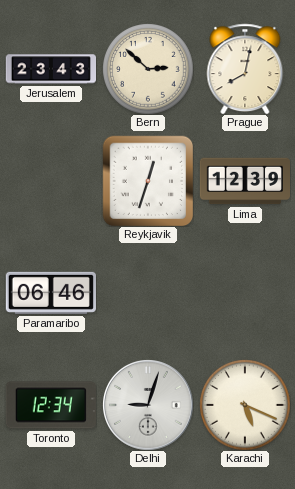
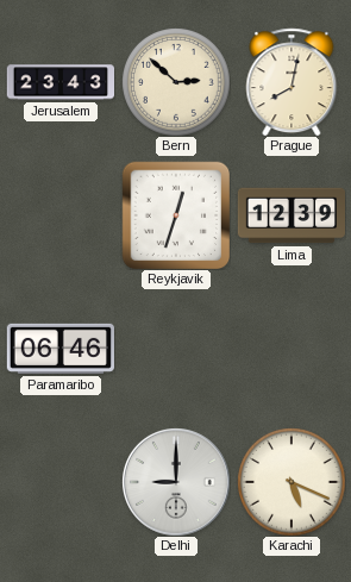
Toronto: 12:34 -> none (51, 405)
Delhi: 9:03 -> 9:00 (176, 482)
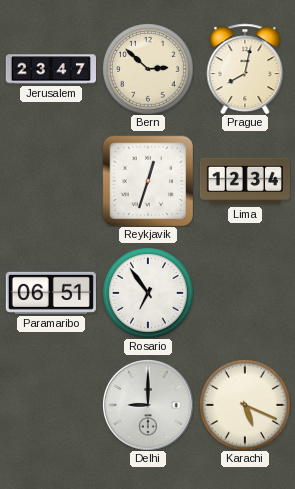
Jerusalem: 23:43 -> 23:47 (50, 69)
Lima: 12:39 -> 12:34 (244, 181)
Paramaribo: 06:46 -> 06:51 (51, 293)
Rosario: none -> 6:54 (148, 293)
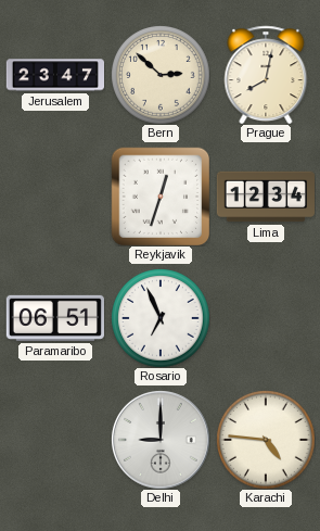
Rosario: 6:54 -> 6:56 (161, 318)
Karachi: 5:19 -> 4:46 (266, 440)
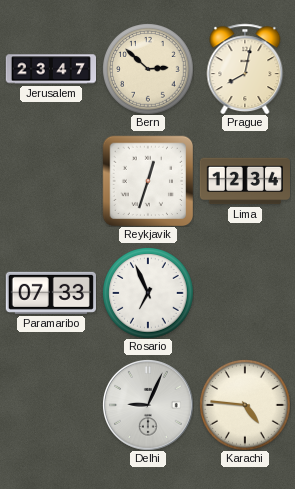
Paramaribo: 06:51 -> 07:33 (51, 293)
Delhi: 9:00 -> 9:04 (148, 405)
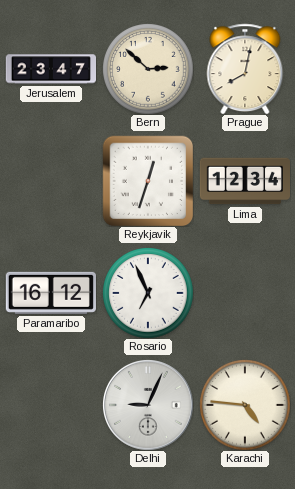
Paramaribo: 07:33 -> 16:12 (51, 293)
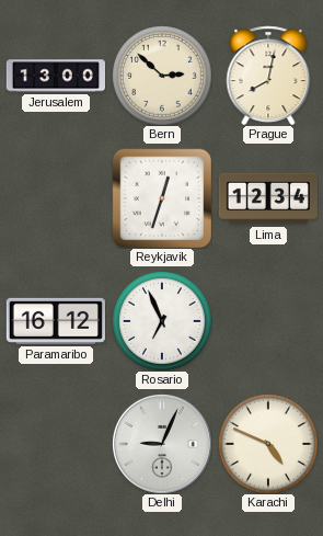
Jerusalem: 23:47 -> 13:00 (55, 76)
Karachi: 4:46 -> 4:49 (268, 444)
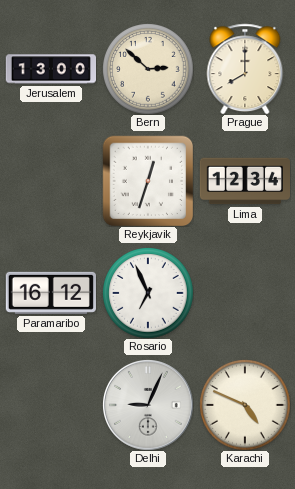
Prague: 8:02 -> 8:00 (245, 69)
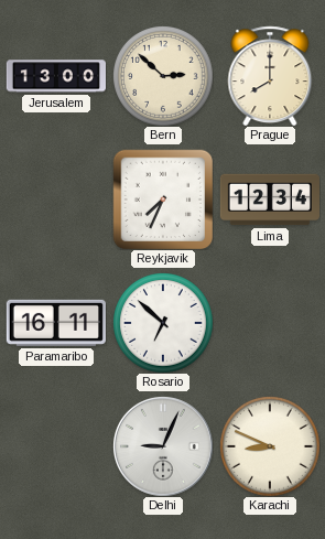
Reykjavik: 12:33 -> 7:34 (163, 200)
Paramaribo: 16:12 -> 16:11 (56, 323)
Rosario: 6:56 -> 6:52 (163, 323)
Karachi: 4:49 -> 8:49 (270, 446)
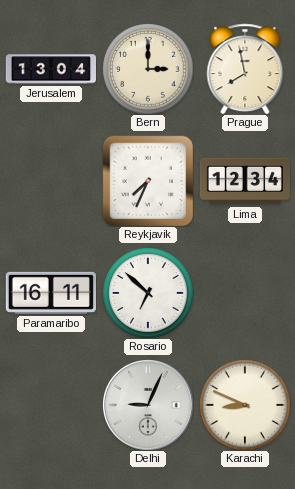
Jerusalem: 13:00 -> 13:04 (50, 69)
Bern: 2:52 -> 3:00 (148, 69)
Prague: 8:00 -> 7:58 (245, 69)
